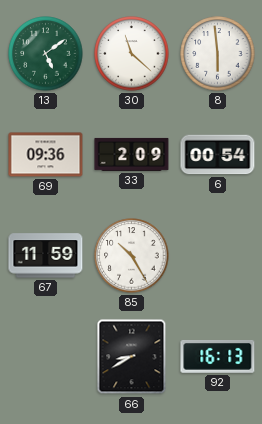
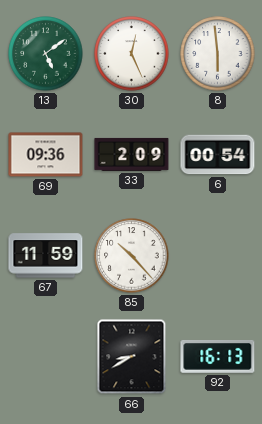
30: 11:22 -> 12:26 (132, 54)
85: 10:25 -> 10:23 (132, 256)
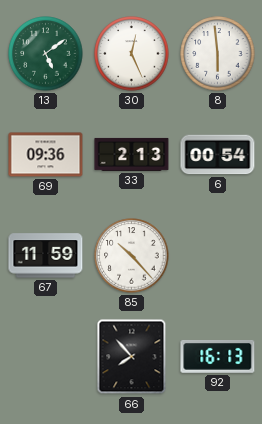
33: 2:09 -> 2:13 (132, 154)
66: 8:40 -> 7:53 (132, 357)
